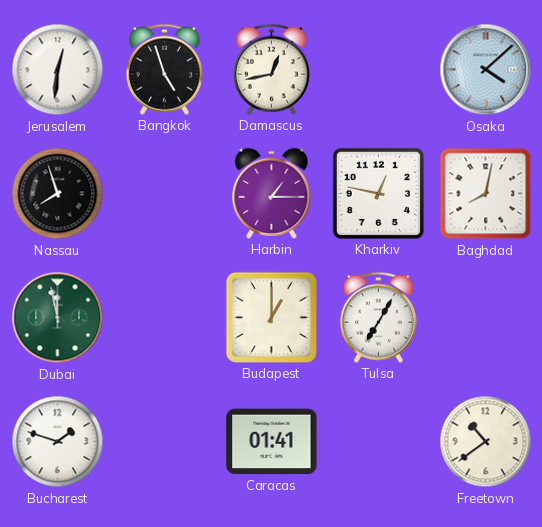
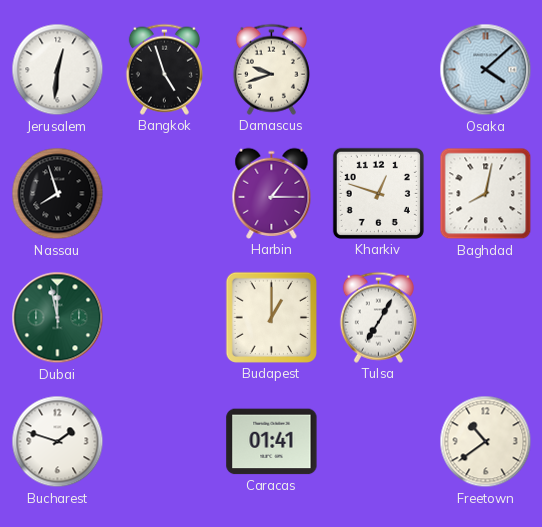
Damascus: 12:43 -> 9:42 (271, 69)
Kharkiv: 12:47 -> 12:48 (378, 193)
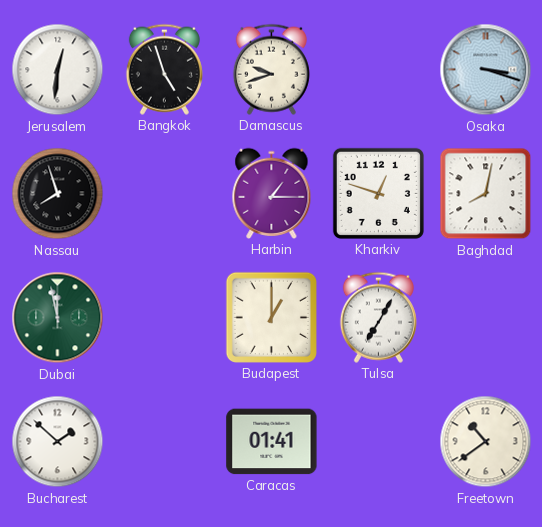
Osaka: 4:08 -> 3:18 (486, 70)
Bucharest: 1:48 -> 1:52 (58, 442)
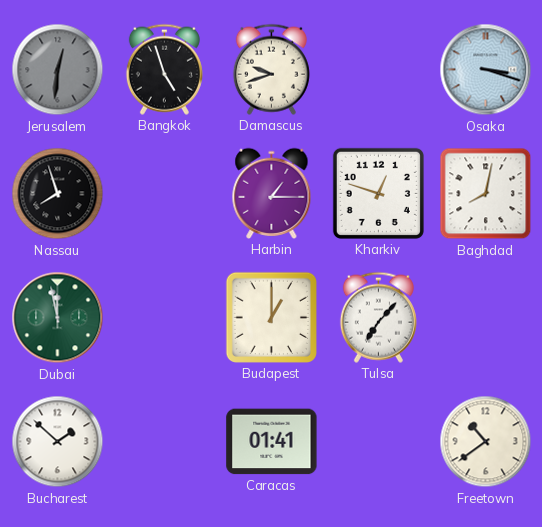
Jerusalem dial: white -> grey (58, 70)
Tulsa: 7:05 -> 7:07 (378, 317)
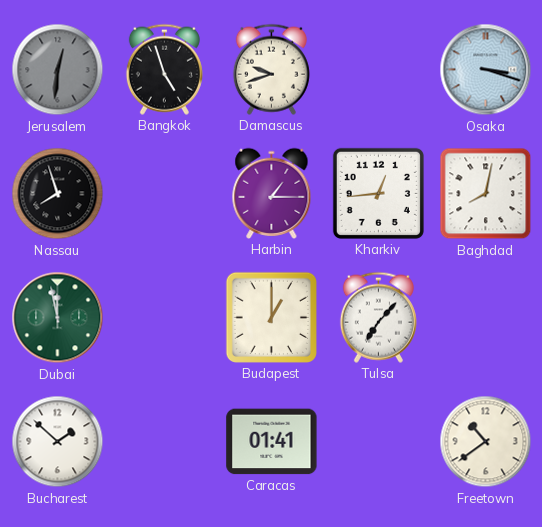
Kharkiv: 12:48 -> 12:44 (378, 193)
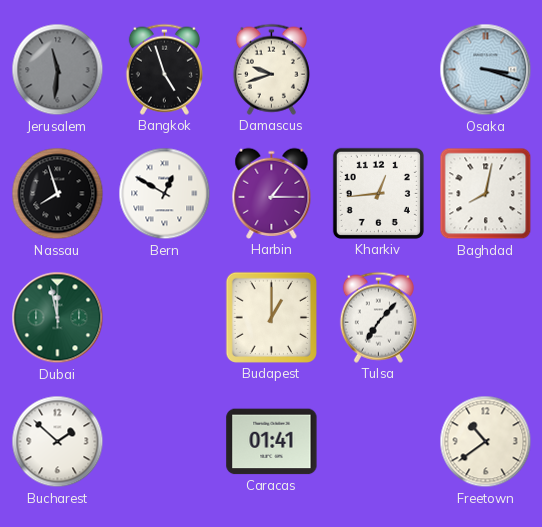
Jerusalem: 12:31 -> 11:31 (58, 70)
Bern: none -> 12:50 (165, 194)
